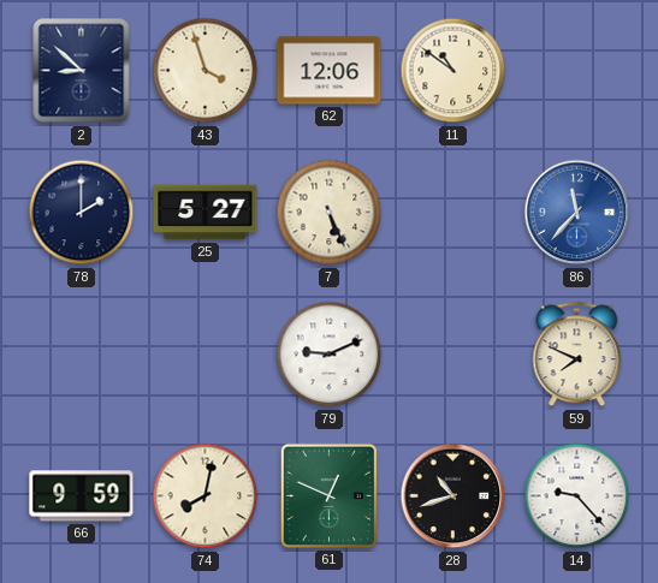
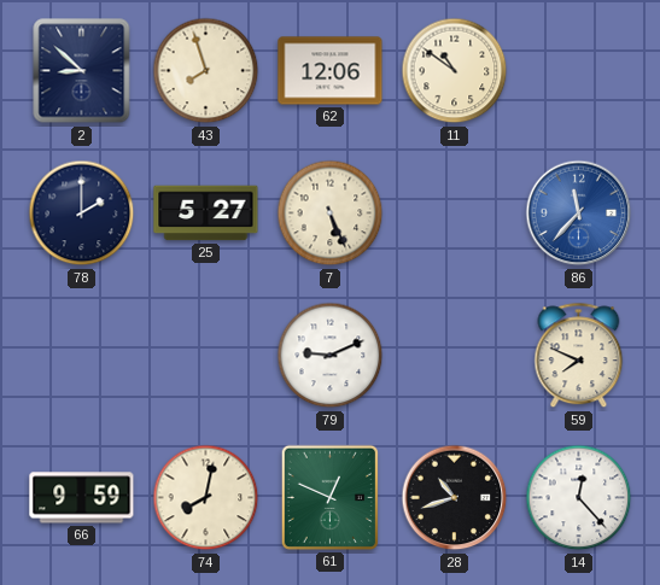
43: 3:57 -> 7:57 (206, 71)
14: 9:23 -> 12:23 (579, 498)
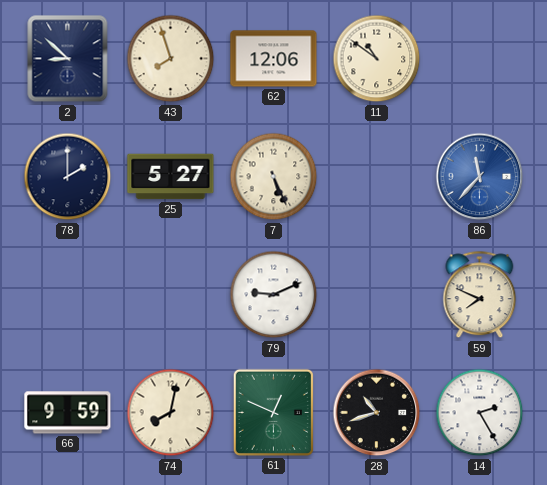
14: 12:23 -> 2:25 (480, 413)
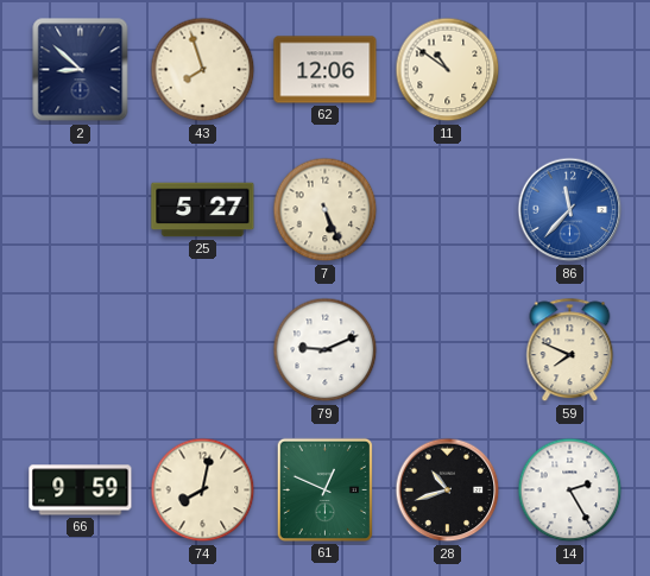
78: 2:00 -> none (68, 177)
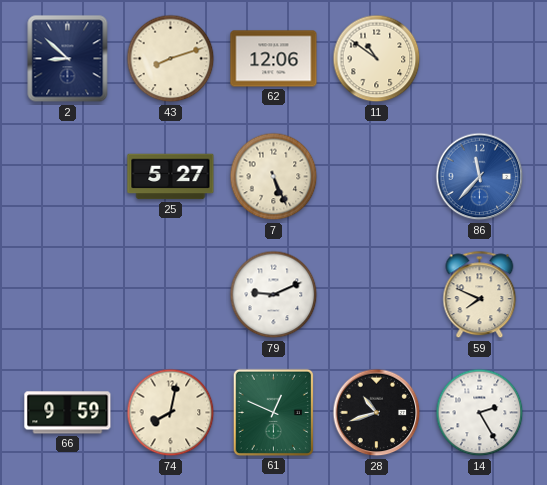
43: 7:57 -> 8:12 (171, 59)
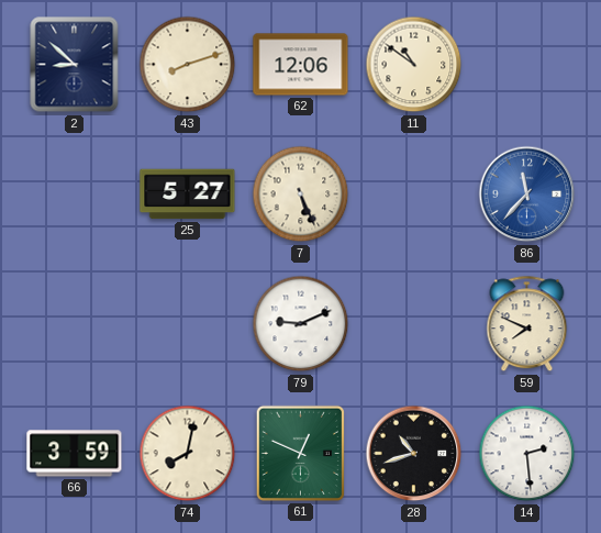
66: 9:59 -> 3:59 (75, 454)
14: 2:25 -> 2:29 (527, 454)
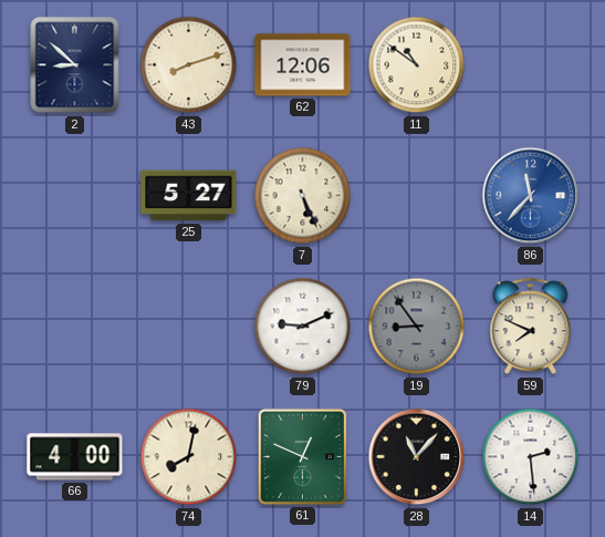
19: none -> 8:54 (417, 327)
66: 3:59 -> 4:00 (75, 457)
28: 10:42 -> 11:07 (417, 457)
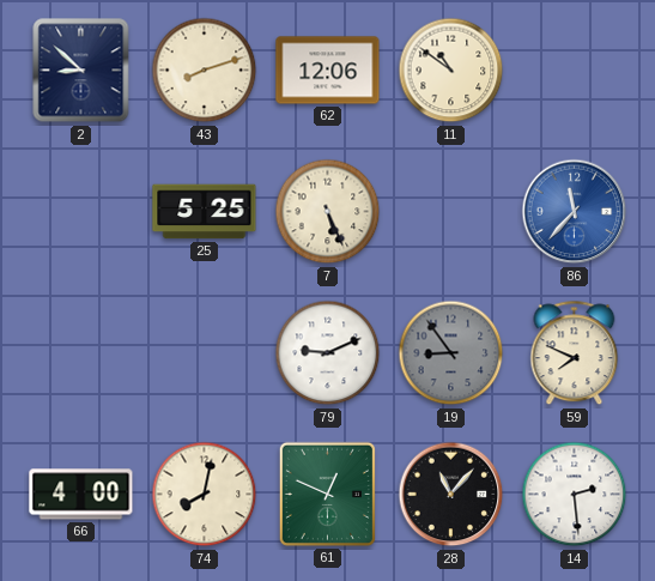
25: 5:27 -> 5:25 (205, 212)
